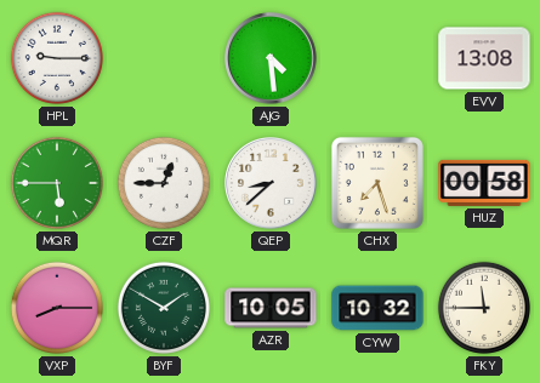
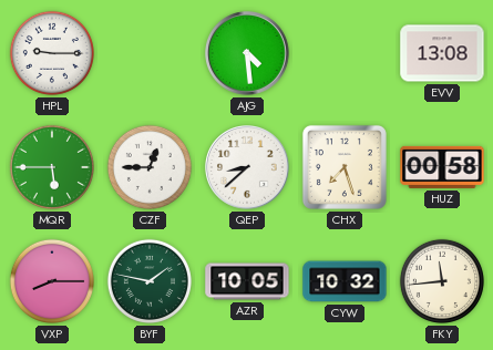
BYF: 1:50 -> 1:47 (150, 281)
FKY: 11:45 -> 11:44 (442, 281)
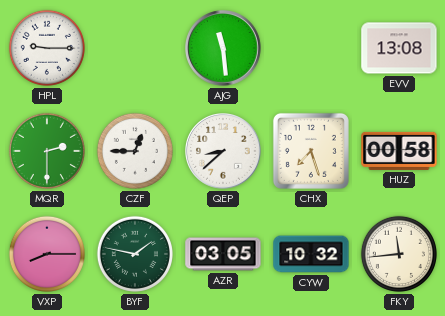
AJG: 4:29 -> 11:29 (223, 48)
MQR: 5:45 -> 2:30 (47, 151)
AZR: 10:05 -> 03:05 (223, 254)
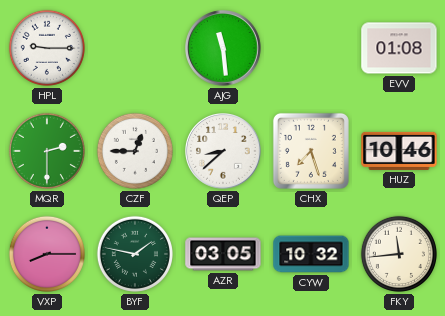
EVV: 13:08 -> 01:08 (399, 48)
HUZ: 00:58 -> 10:46 (399, 151)
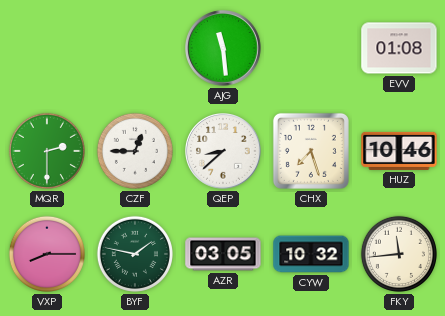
HPL: 9:15 -> none (47, 48)
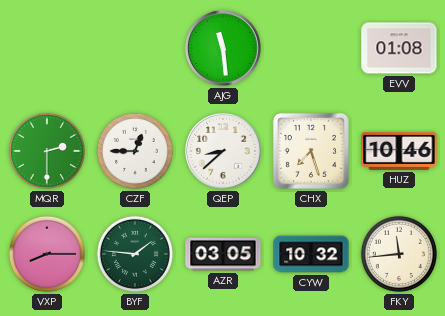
BYF: 1:47 -> 1:46 (135, 254)
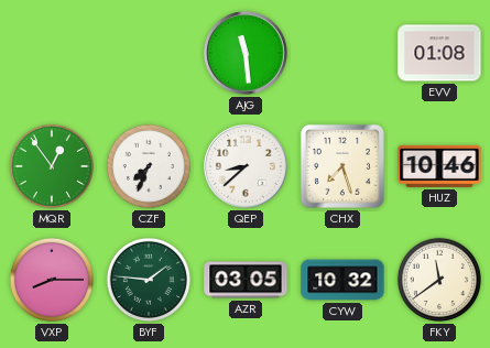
MQR: 2:30 -> 12:54 (52, 166)
CZF: 12:45 -> 7:34 (149, 166)
FKY: 11:44 -> 11:39 (439, 280)
